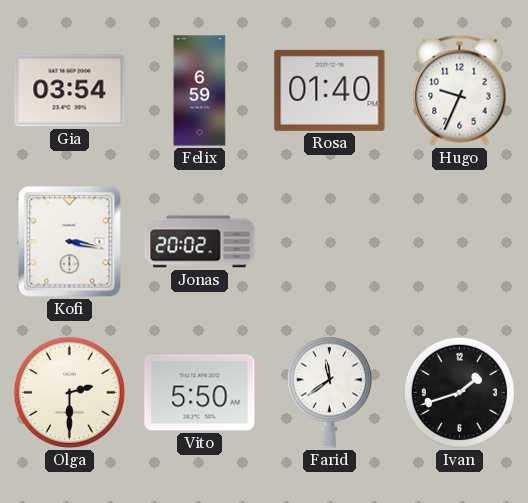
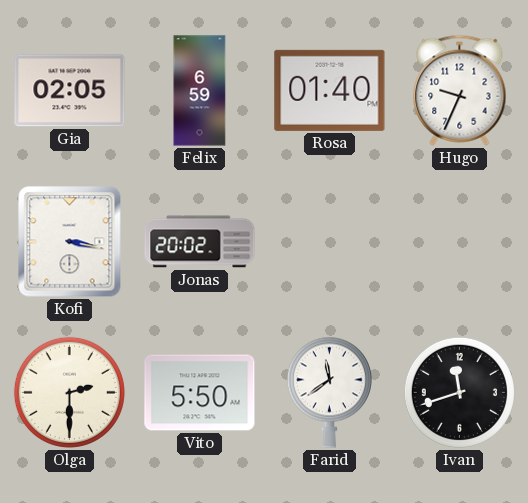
Gia: 03:54 -> 02:05 (70, 91)
Ivan: 1:42 -> 11:42 (459, 392)
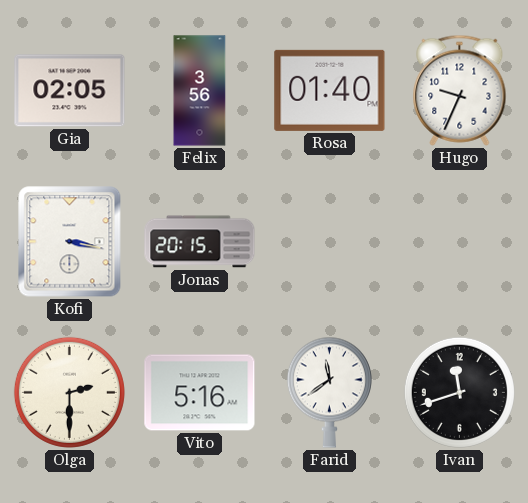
Felix: 6:59 -> 3:56 (200, 91)
Jonas: 20:02 -> 20:15 (200, 242)
Vito: 5:50 -> 5:16 (200, 393)
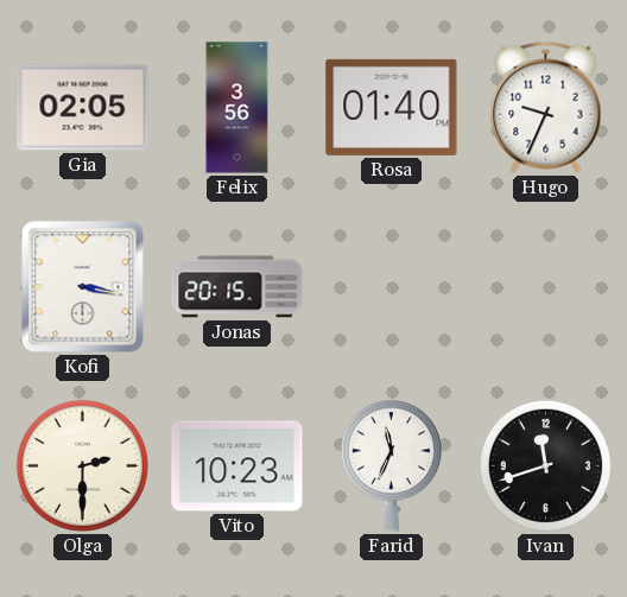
Vito: 5:16 -> 10:23 (237, 466)
Farid: 11:39 -> 11:34 (391, 465)
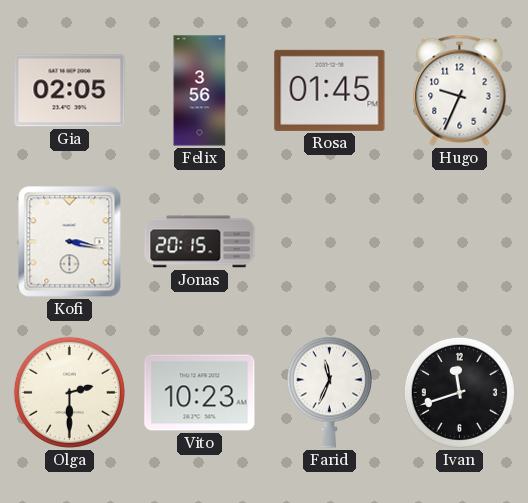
Rosa: 01:40 -> 01:45 (330, 90)
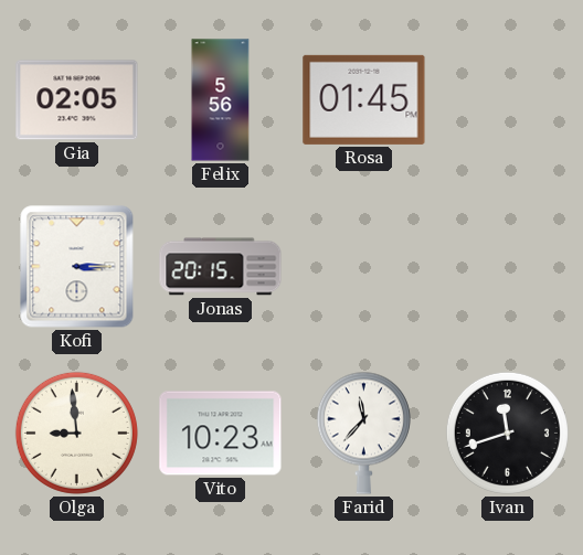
Felix: 3:56 -> 5:56 (221, 100)
Hugo: 9:34 -> none (460, 90)
Kofi: 3:17 -> 3:15 (77, 267)
Olga: 2:30 -> 8:59 (76, 433)
Farid: 11:34 -> 11:37 (363, 433)
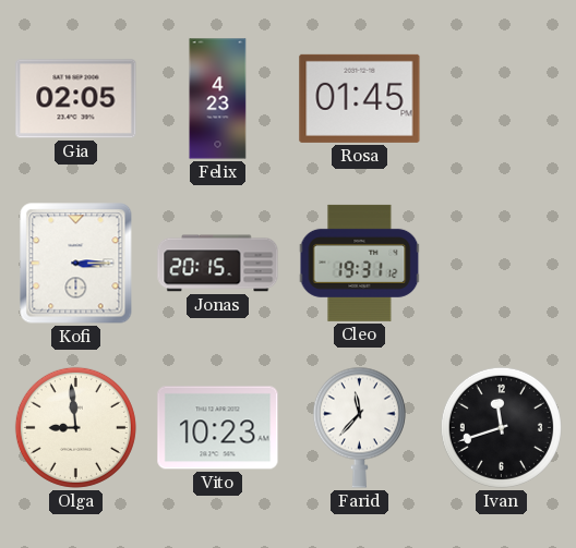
Felix: 5:56 -> 4:23 (218, 99)
Cleo: none -> 19:31 (360, 263)
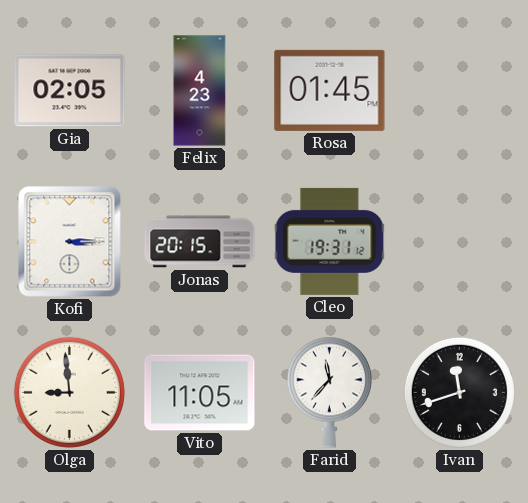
Vito: 10:23 -> 11:05 (200, 393)
